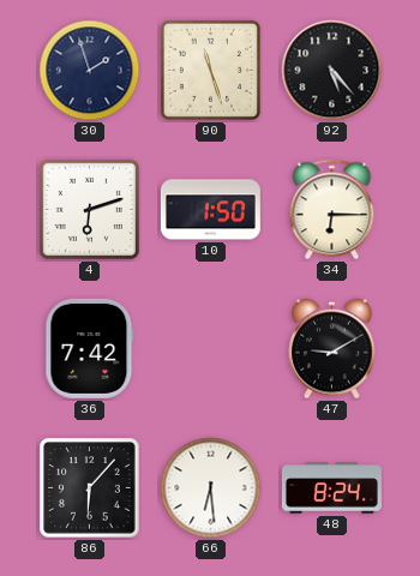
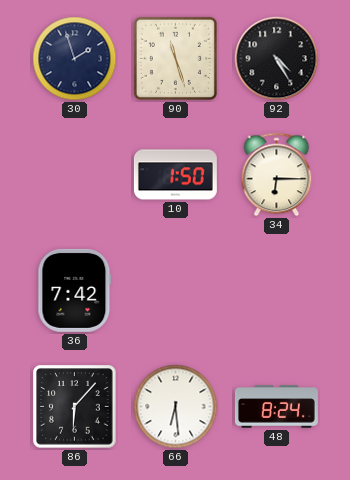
92: 5:23 -> 4:25 (277, 59)
4: 6:12 -> none (89, 209)
47: 9:10 -> none (332, 349)
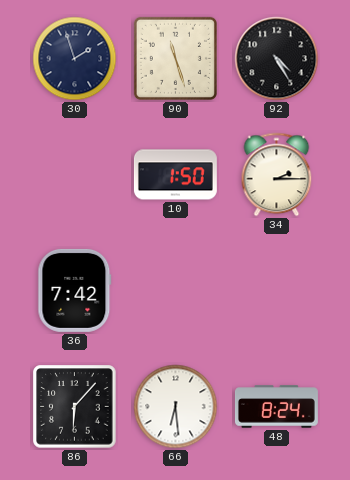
34: 6:15 -> 2:15 (277, 175)
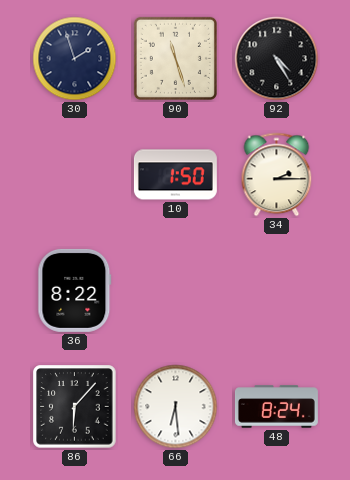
36: 7:42 -> 8:22 (75, 290)
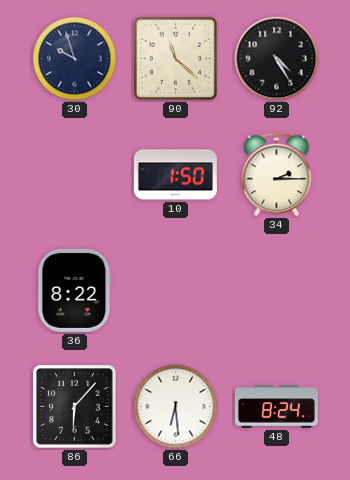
30: 1:57 -> 9:57 (75, 59)
90: 11:27 -> 11:22 (175, 58)
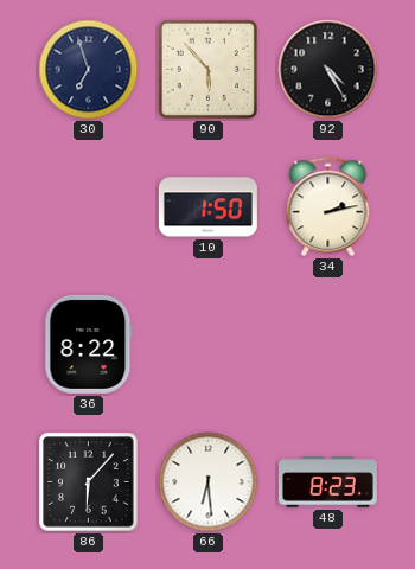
30: 9:57 -> 6:57 (89, 70)
90: 11:22 -> 5:53 (207, 69)
34: 2:15 -> 2:13 (328, 207)
48: 8:24 -> 8:23 (327, 482)
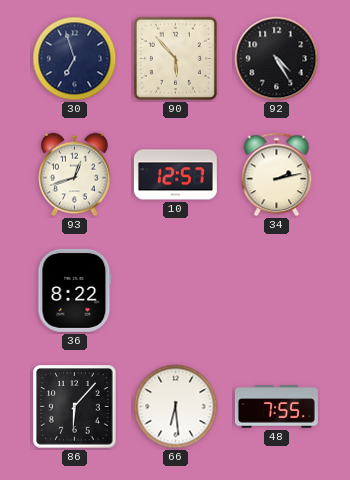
93: none -> 12:42 (75, 175)
10: 1:50 -> 12:57 (175, 175)
48: 8:23 -> 7:55 (276, 407)
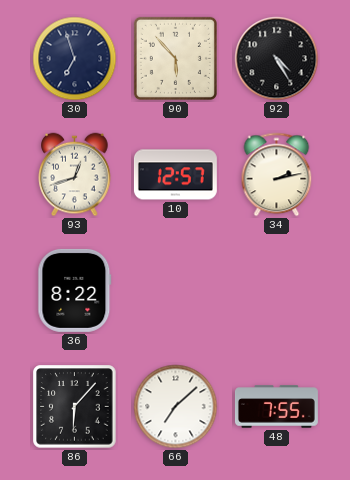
66: 6:29 -> 7:08 (176, 407)
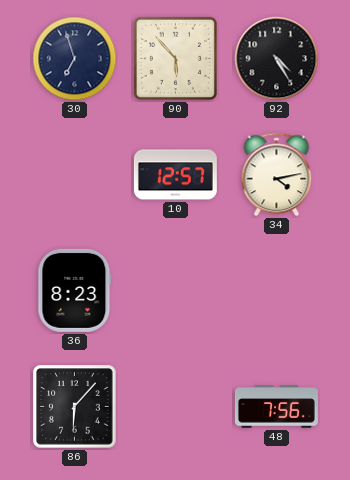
93: 12:42 -> none (75, 175)
34: 2:13 -> 4:13 (277, 175)
36: 8:22 -> 8:23 (75, 290)
66: 7:08 -> none (176, 407)
48: 7:55 -> 7:56 (276, 407)
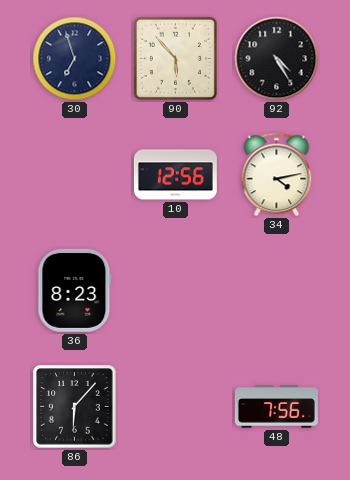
10: 12:57 -> 12:56 (175, 175)
